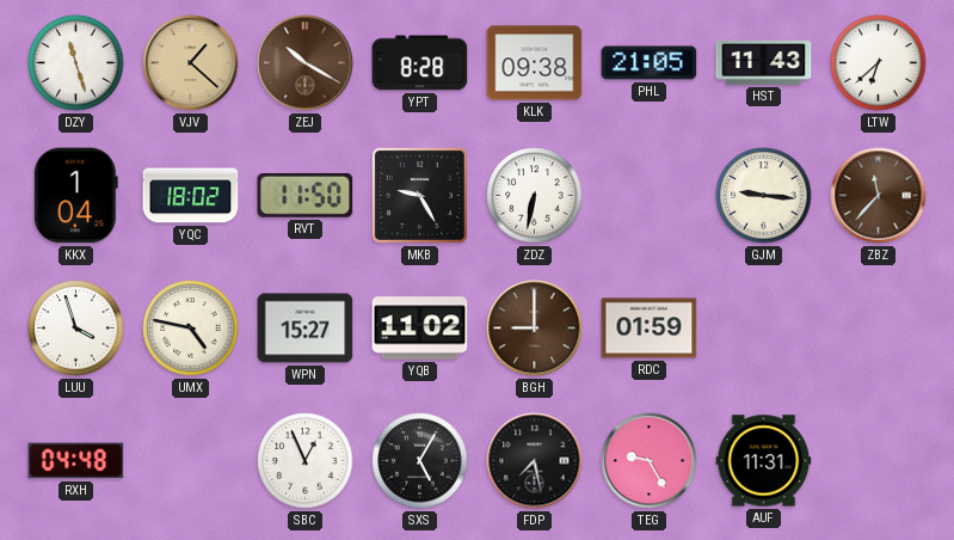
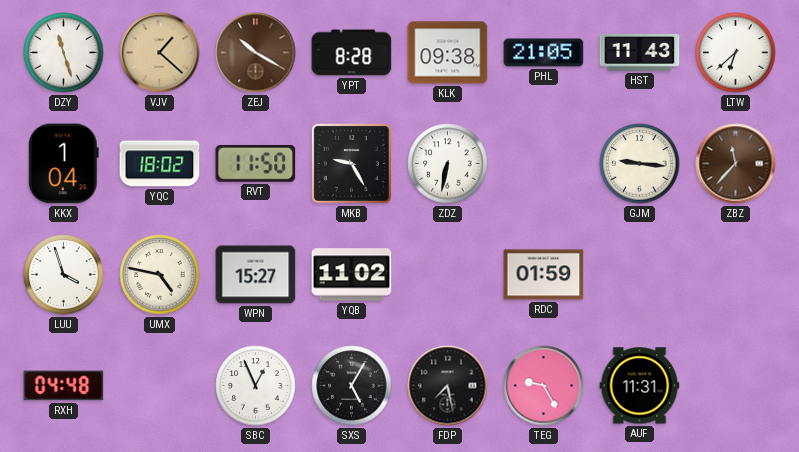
BGH: 9:00 -> none (535, 329)
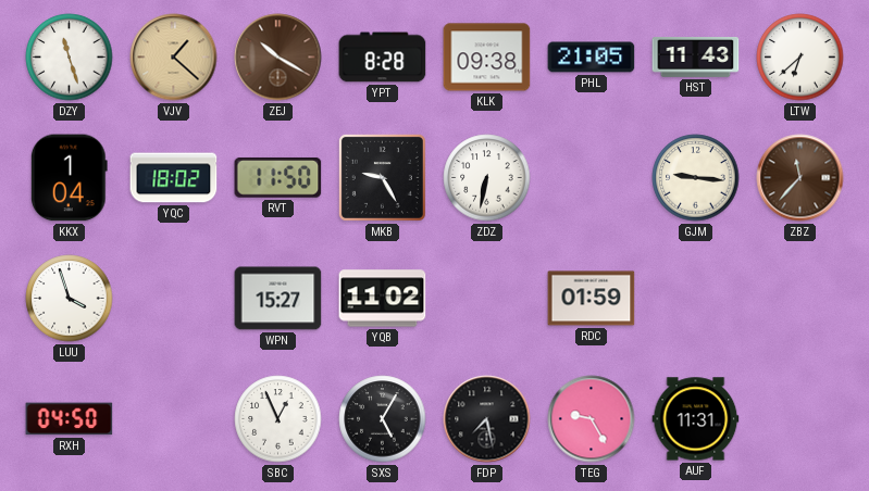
UMX: 4:47 -> none (160, 275)
RXH: 04:48 -> 04:50 (70, 419)
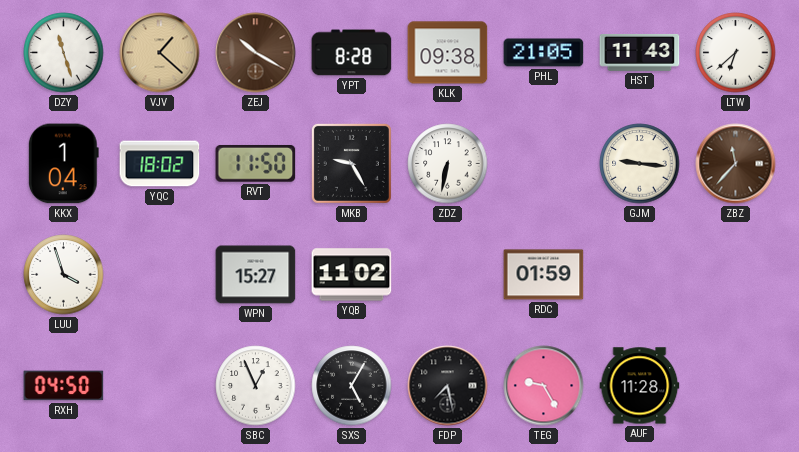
AUF: 11:31 -> 11:28 (640, 386)
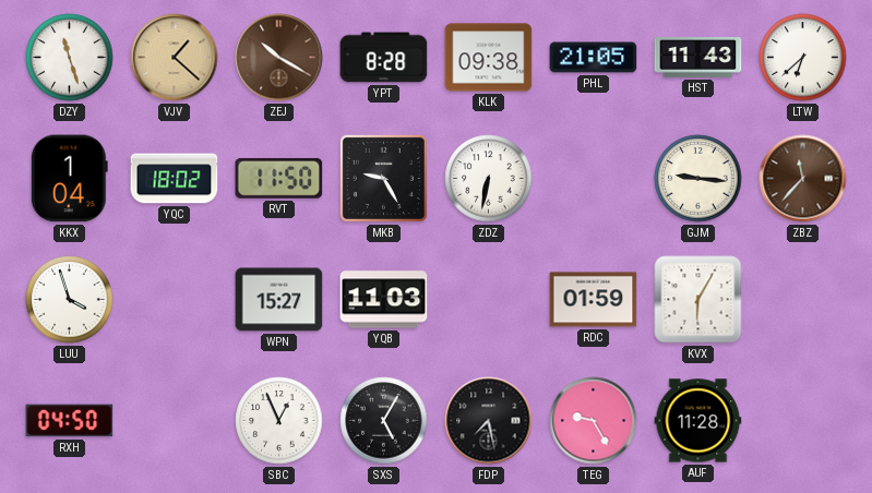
YQB: 11:02 -> 11:03 (384, 300)
KVX: none -> 6:05 (698, 300)
